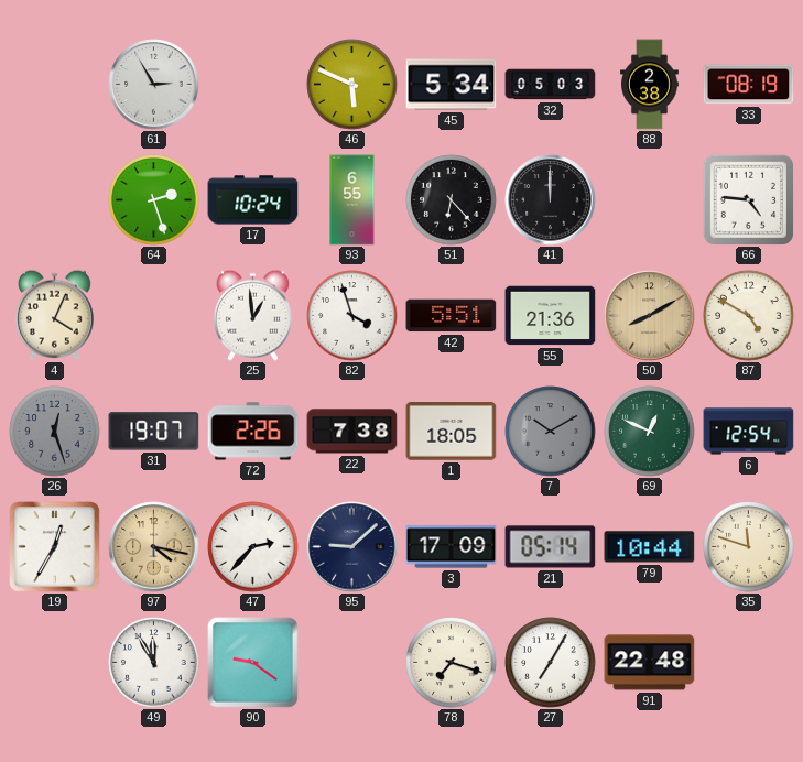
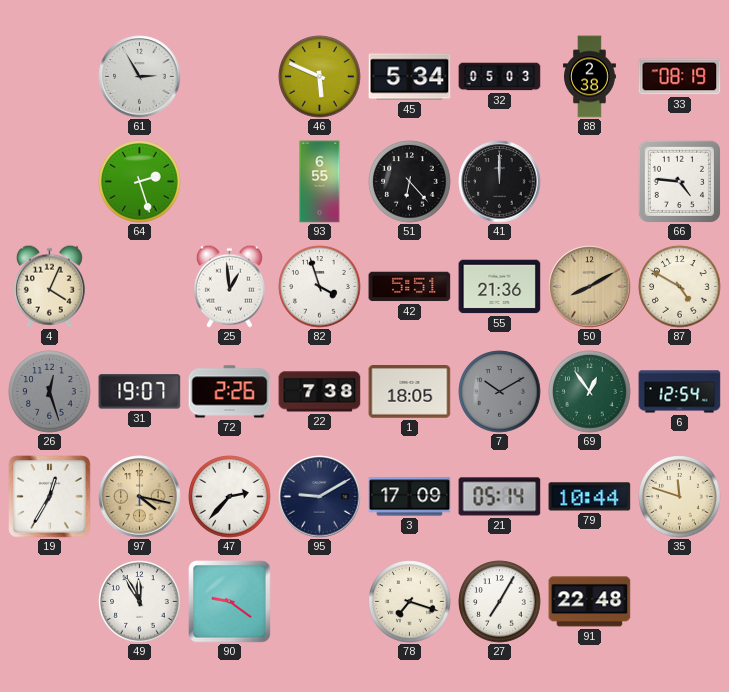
17: 10:24 -> none (253, 200)
69: 12:49 -> 12:54 (590, 392)
95: 9:08 -> 9:10 (320, 497)
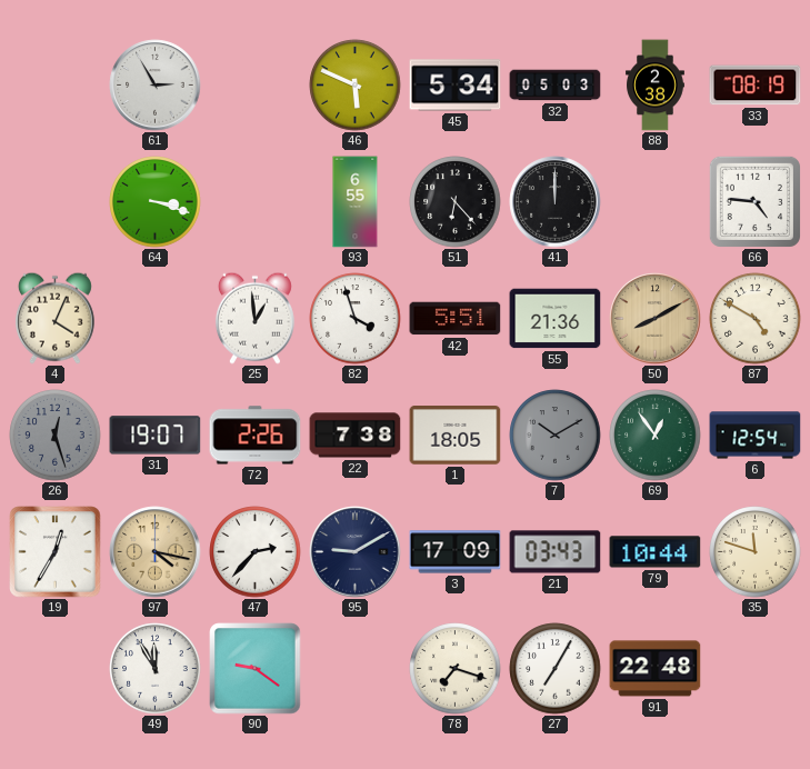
64: 2:27 -> 3:18 (156, 202)
21: 05:14 -> 03:43 (556, 552)
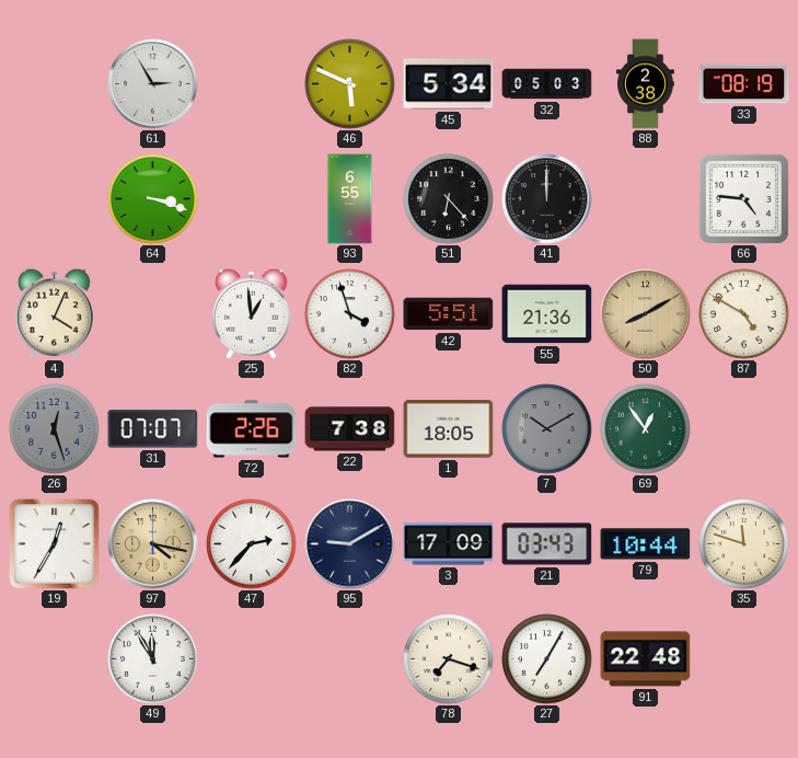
31: 19:07 -> 07:07 (153, 429)
6: 12:54 -> none (756, 436)
90: 9:21 -> none (256, 669)
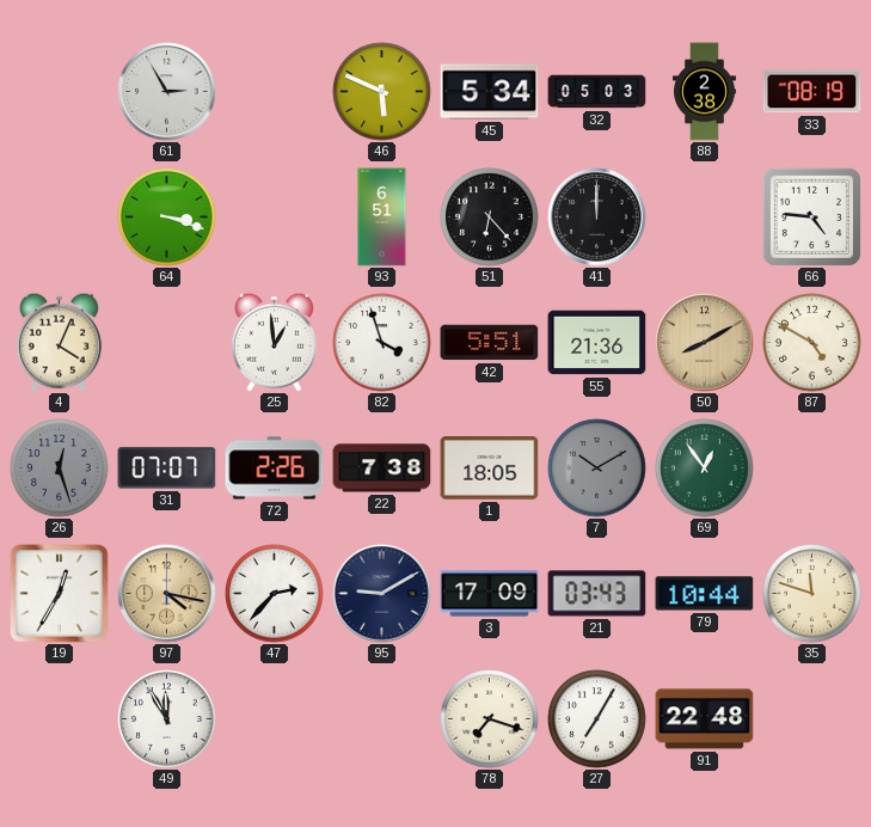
93: 6:55 -> 6:51 (382, 218)
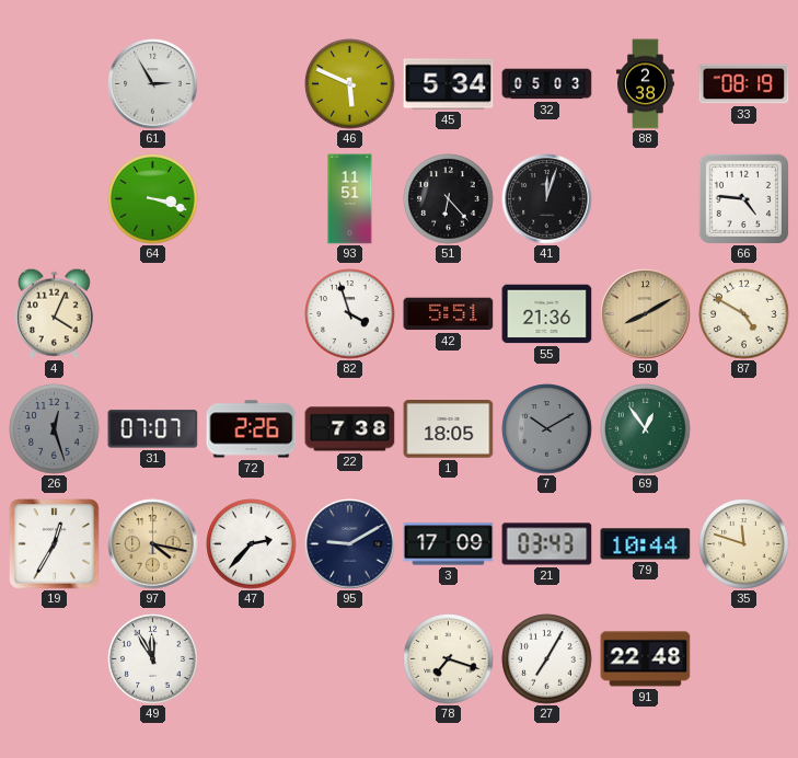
93: 6:51 -> 11:51 (350, 199)
41: 12:00 -> 12:03 (547, 199)
25: 12:59 -> none (274, 342)
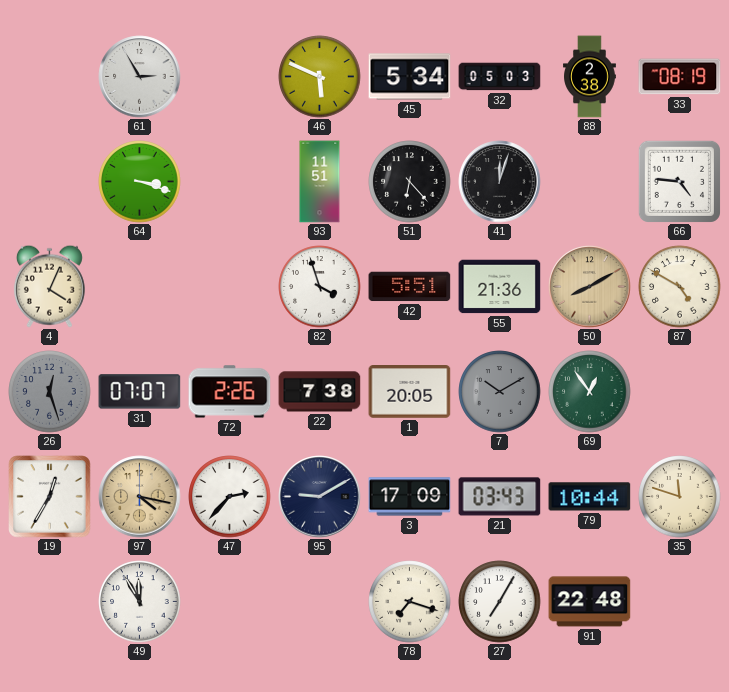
1: 18:05 -> 20:05 (410, 392)
